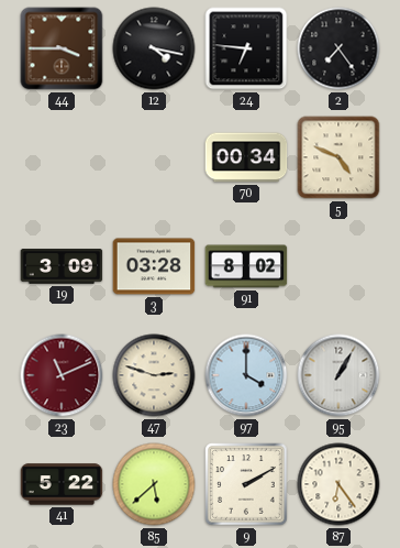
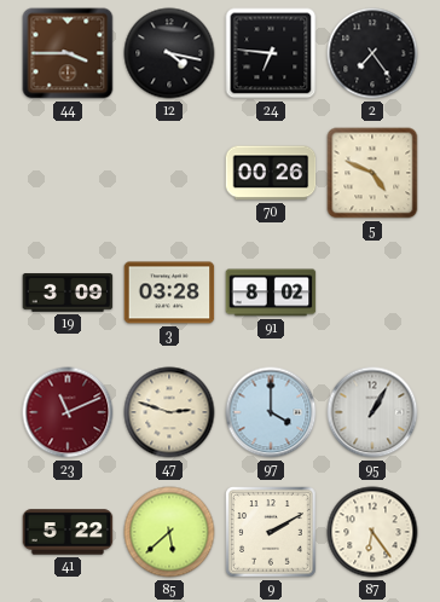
70: 00:34 -> 00:26 (271, 173)
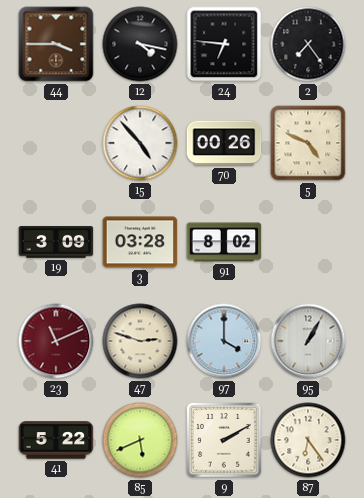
15: none -> 4:53 (140, 143)
85: 5:38 -> 5:41 (140, 440)
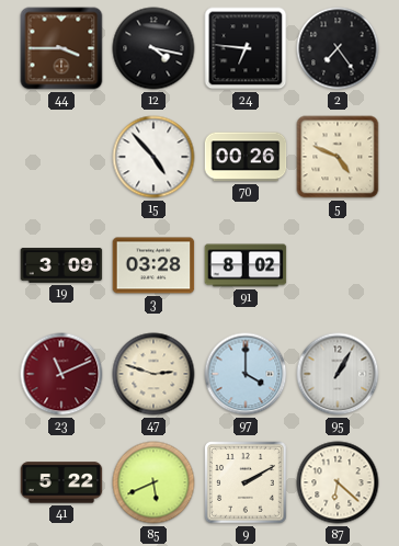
87: 6:24 -> 6:22 (338, 482)
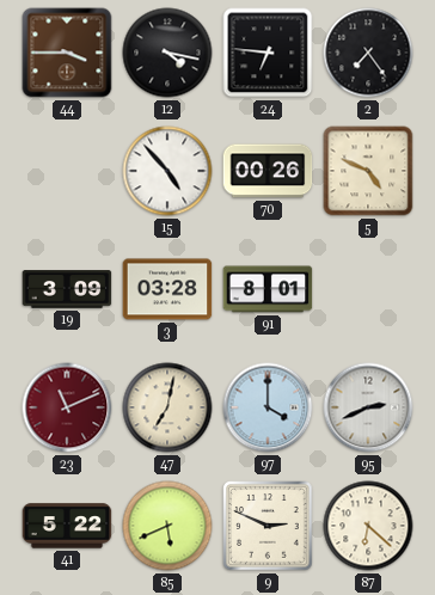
91: 8:02 -> 8:01 (268, 289)
47: 2:48 -> 7:02 (167, 407)
95: 1:05 -> 2:41 (368, 407)
9: 2:10 -> 2:49 (268, 526)
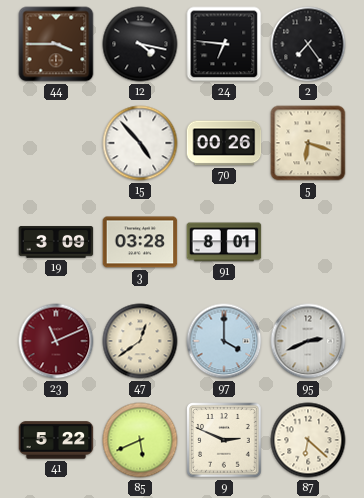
5: 4:49 -> 6:18 (308, 143)
47: 7:02 -> 12:39 (140, 341)
